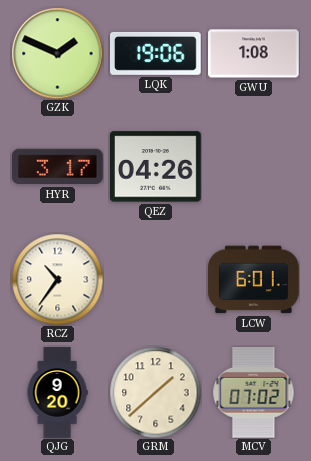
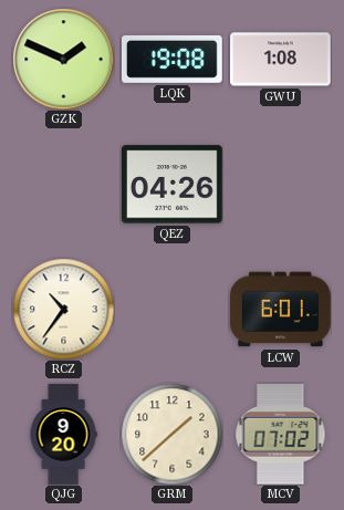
LQK: 19:06 -> 19:08 (173, 59)
HYR: 3:17 -> none (58, 167)
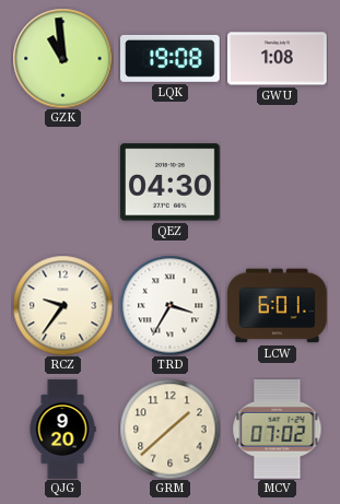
GZK: 1:49 -> 10:59 (62, 58)
QEZ: 04:26 -> 04:30 (171, 183)
RCZ: 10:36 -> 9:36 (62, 305)
TRD: none -> 3:35 (169, 305)
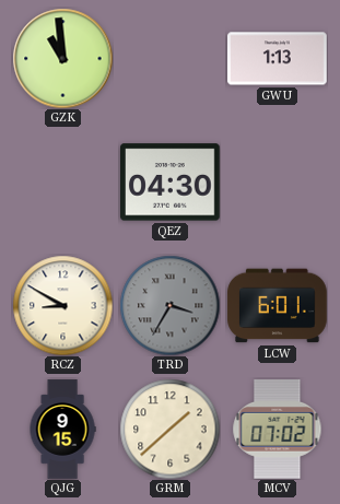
LQK: 19:08 -> none (171, 58)
GWU: 1:08 -> 1:13 (278, 59)
RCZ: 9:36 -> 8:50 (62, 305)
TRD dial: white -> grey (169, 305)
QJG: 9:20 -> 9:15 (62, 430)
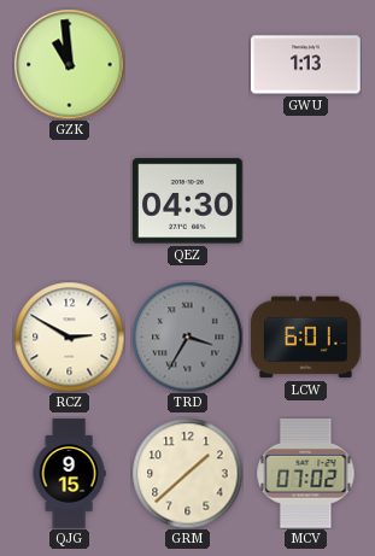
RCZ: 8:50 -> 2:50 (69, 336)
